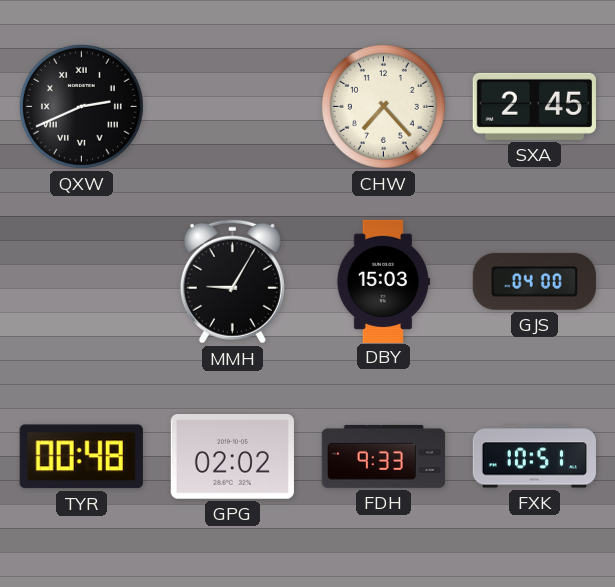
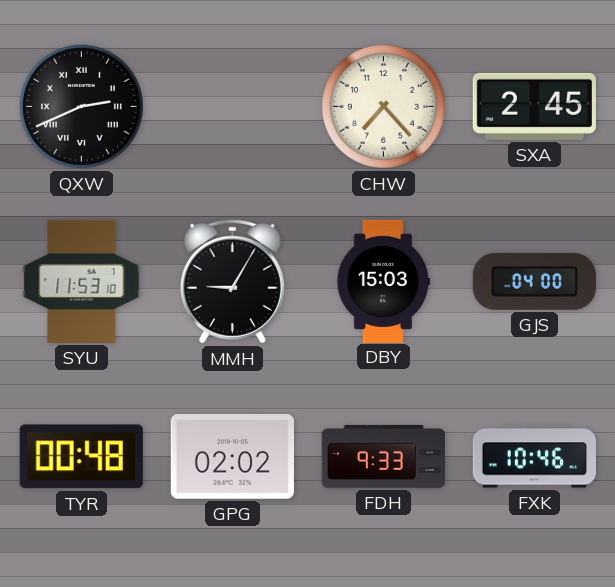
SYU: none -> 11:53 (82, 281)
FXK: 10:51 -> 10:46 (534, 457)
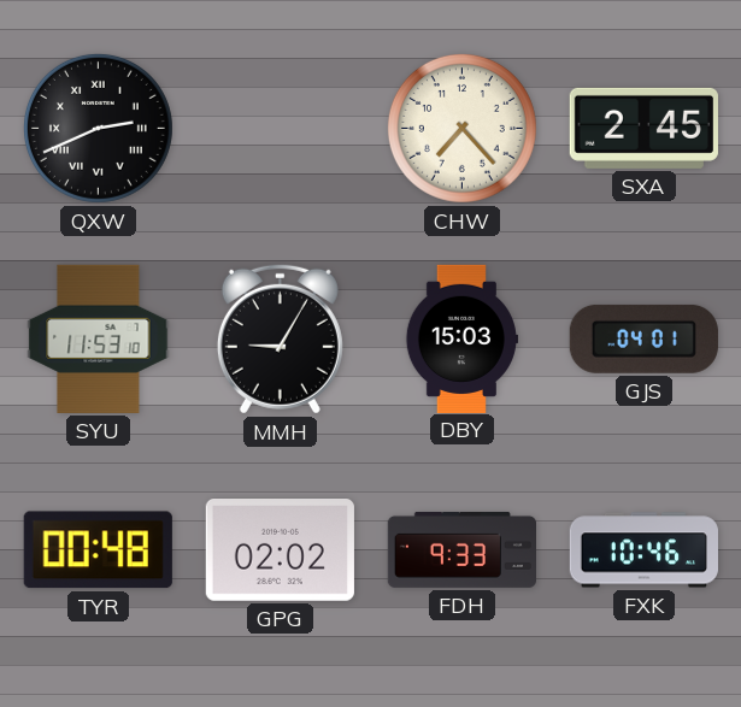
GJS: 04:00 -> 04:01 (643, 338)
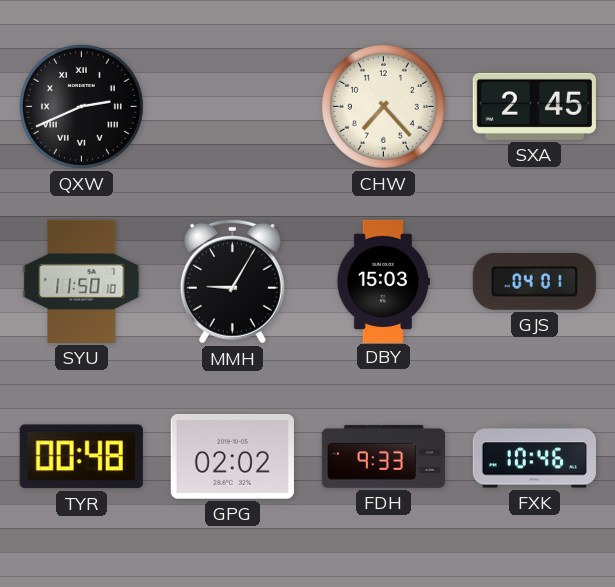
SYU: 11:53 -> 11:50 (82, 281)
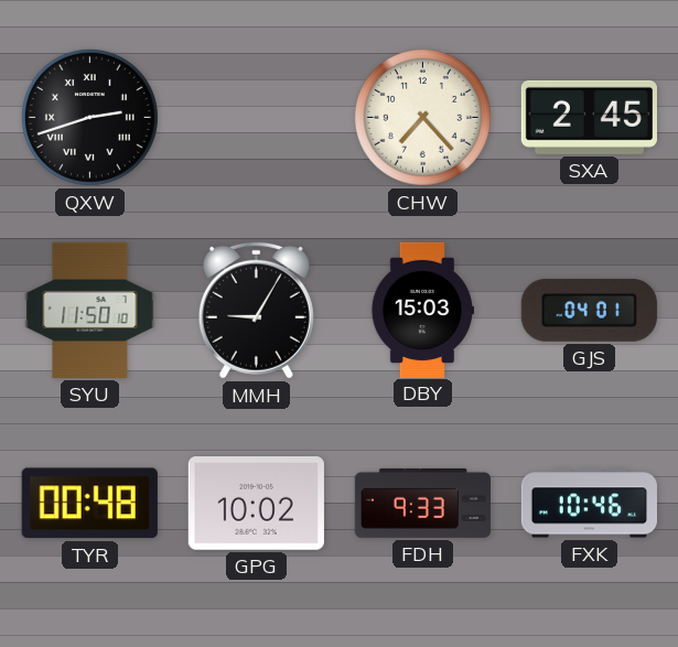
QXW: 2:41 -> 2:42 (89, 117)
GPG: 02:02 -> 10:02 (256, 504)
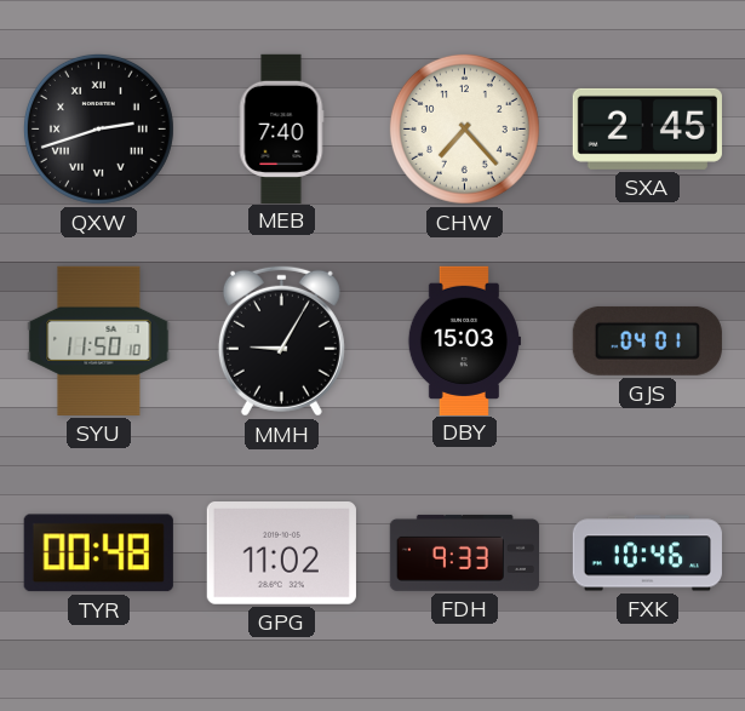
MEB: none -> 7:40 (281, 128)
GPG: 10:02 -> 11:02 (281, 554)
